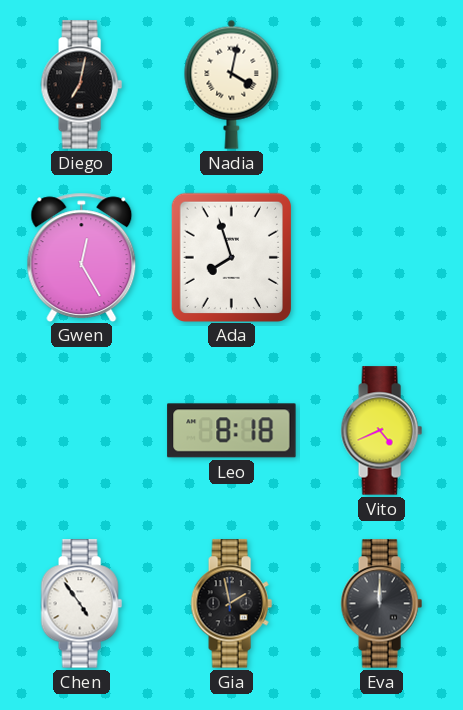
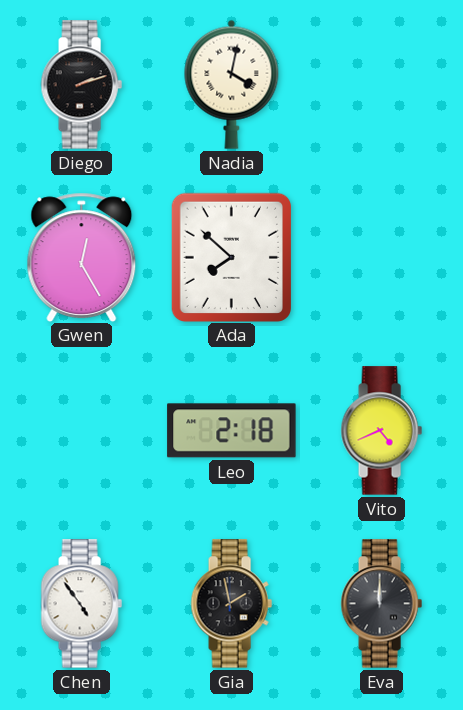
Diego: 7:02 -> 2:12 (81, 85)
Ada: 7:57 -> 7:52 (231, 257)
Leo: 8:18 -> 2:18 (232, 431)
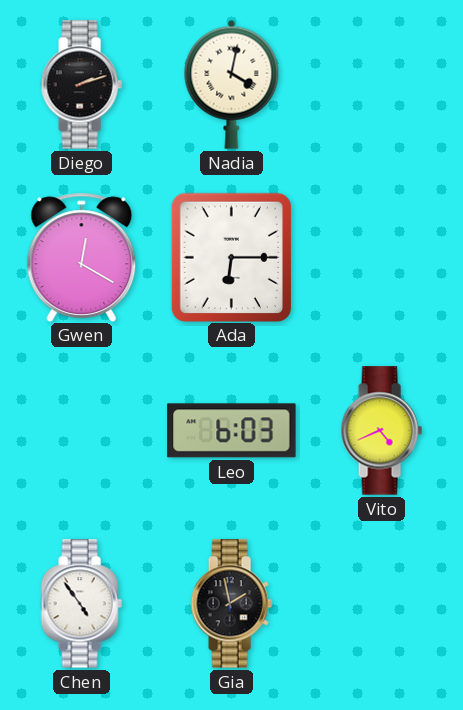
Gwen: 12:25 -> 12:20 (82, 257)
Ada: 7:52 -> 6:15 (231, 257)
Leo: 2:18 -> 6:03 (232, 431)
Eva: 12:00 -> none (381, 604)
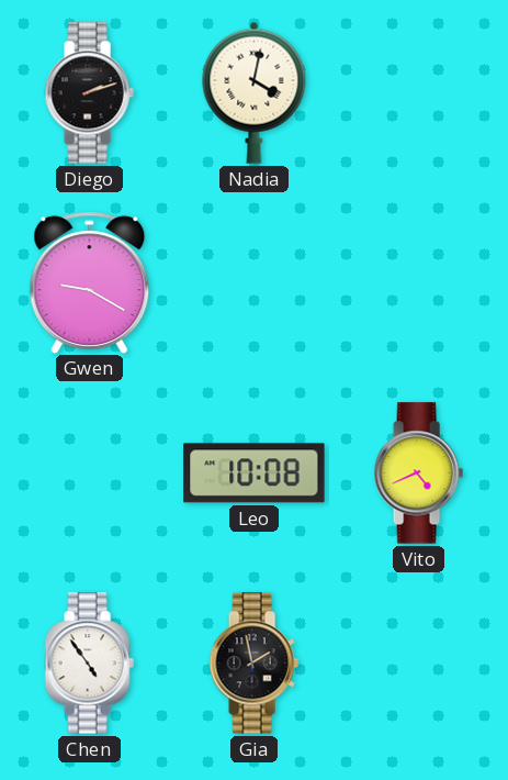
Gwen: 12:20 -> 9:20 (90, 282)
Ada: 6:15 -> none (231, 257)
Leo: 6:03 -> 10:08 (255, 473)
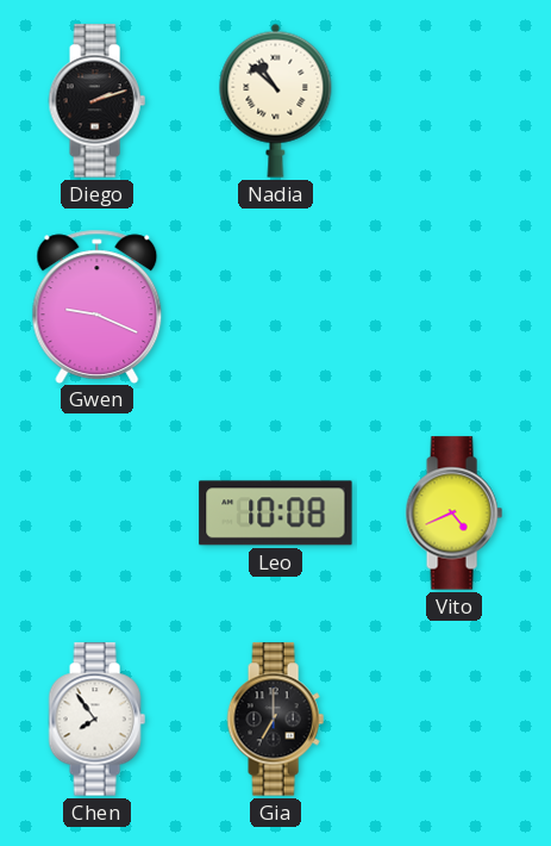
Nadia: 4:02 -> 10:52 (276, 100)
Gwen: 9:20 -> 9:19 (98, 306)
Chen: 4:54 -> 7:54 (96, 720)
Gia: 1:58 -> 7:00 (275, 720)
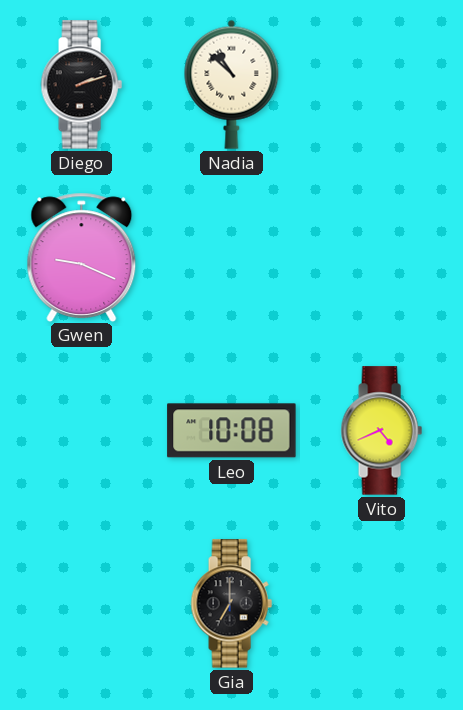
Chen: 7:54 -> none (96, 720)
